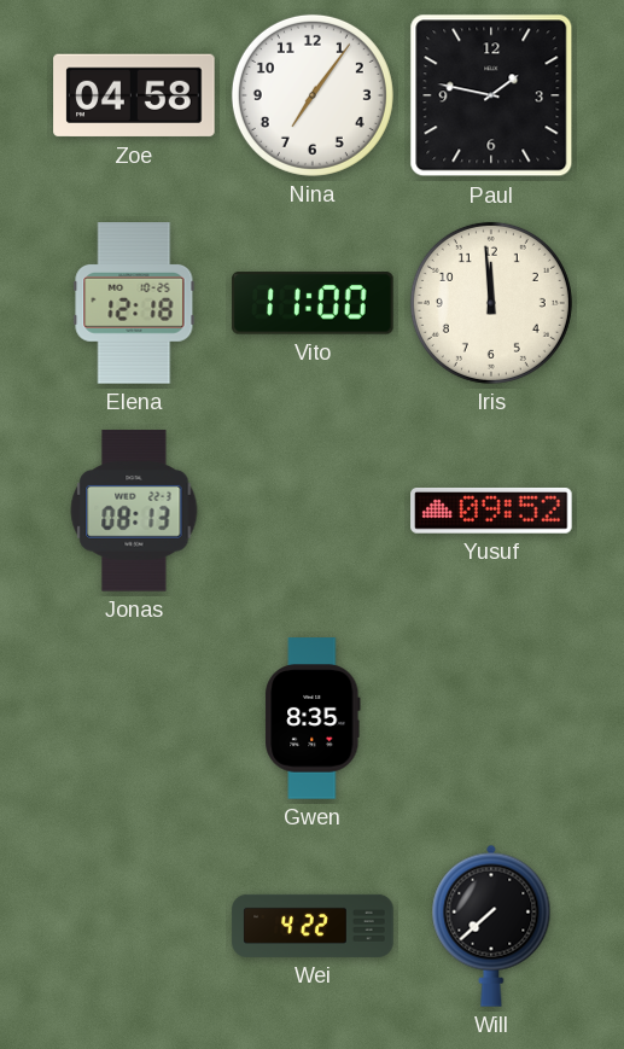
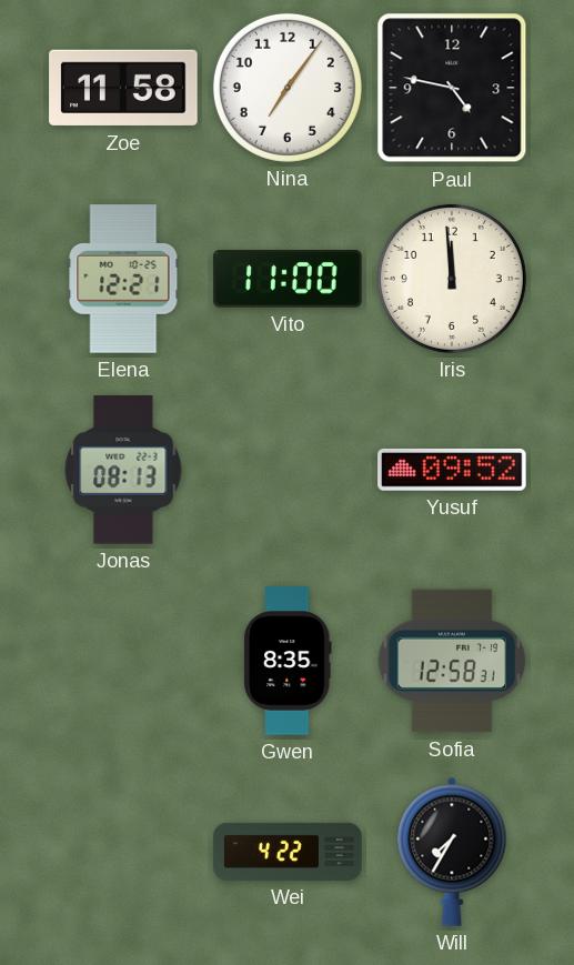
Zoe: 04:58 -> 11:58 (123, 88)
Paul: 1:47 -> 4:47 (452, 88)
Elena: 12:18 -> 12:21 (123, 279)
Sofia: none -> 12:58 (452, 661)
Will: 7:38 -> 7:35 (452, 852)
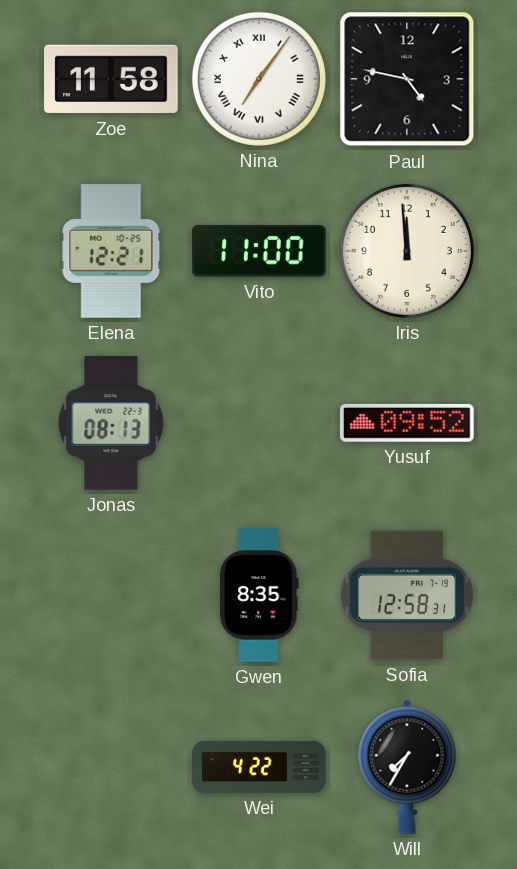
Nina numerals: Arabic -> Roman (259, 79)
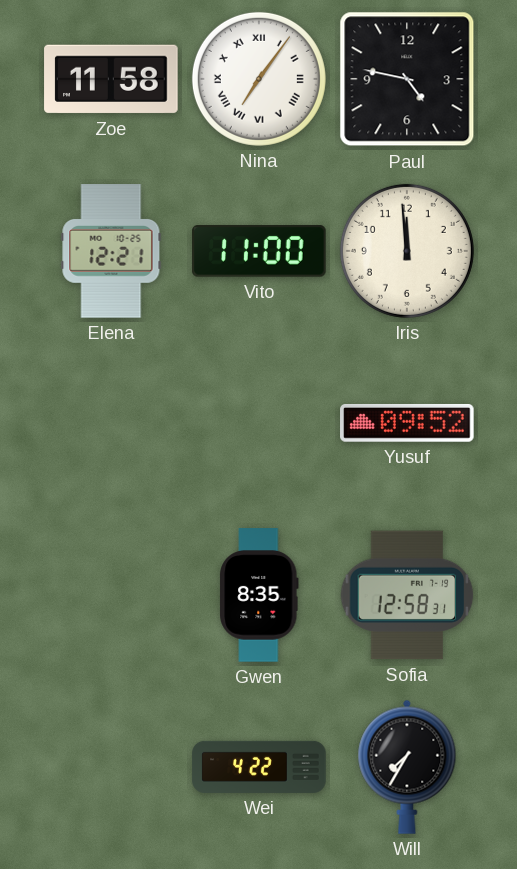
Jonas: 08:13 -> none (111, 423)
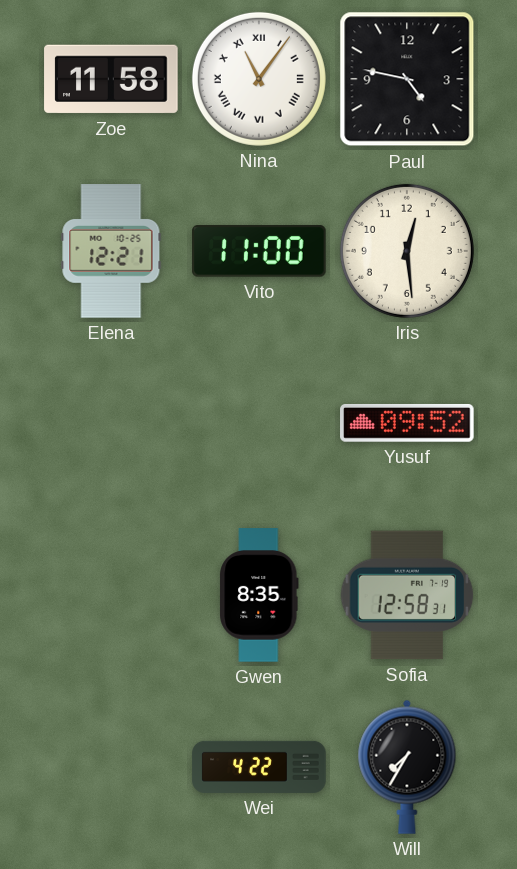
Nina: 7:06 -> 11:06 (259, 79)
Iris: 11:59 -> 12:29 (407, 251)
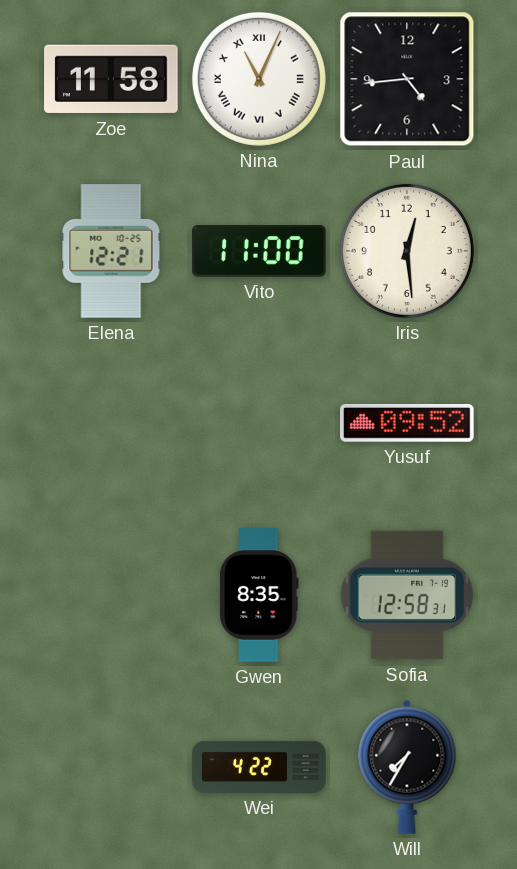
Nina: 11:06 -> 11:04 (259, 79)
Paul: 4:47 -> 4:44 (407, 79)
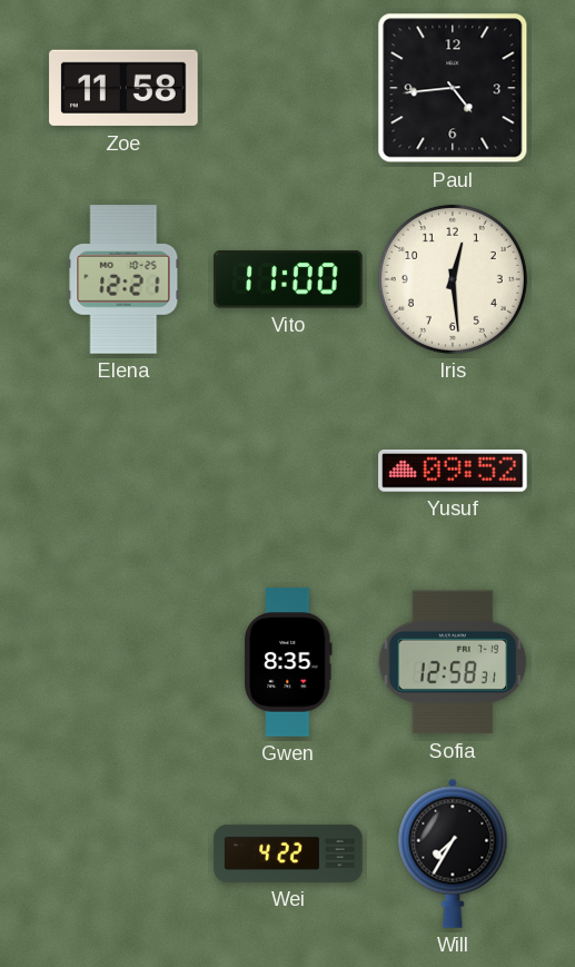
Nina: 11:04 -> none (259, 79)
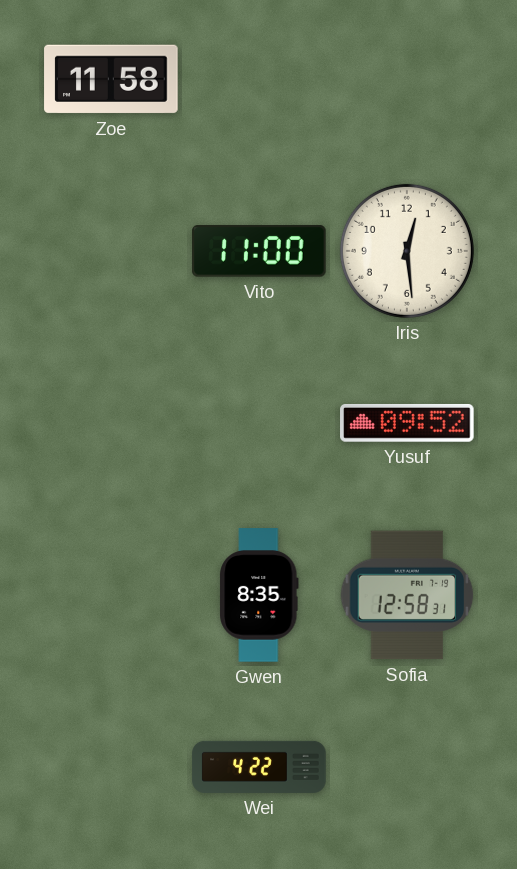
Paul: 4:44 -> none (453, 88)
Elena: 12:21 -> none (123, 279)
Will: 7:35 -> none (453, 853)
